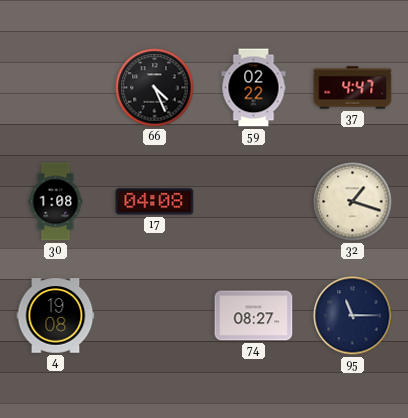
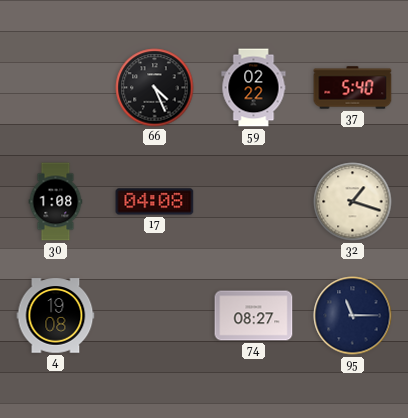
37: 4:47 -> 5:40 (353, 88)
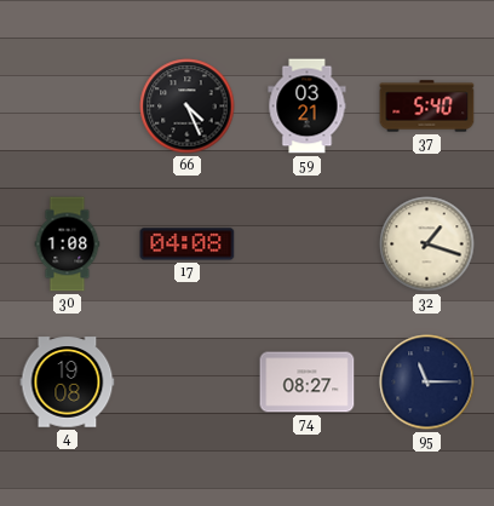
59: 02:22 -> 03:21 (308, 107)
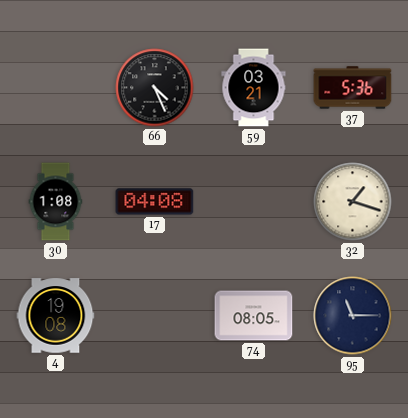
37: 5:40 -> 5:36 (353, 88)
74: 08:27 -> 08:05 (254, 316)
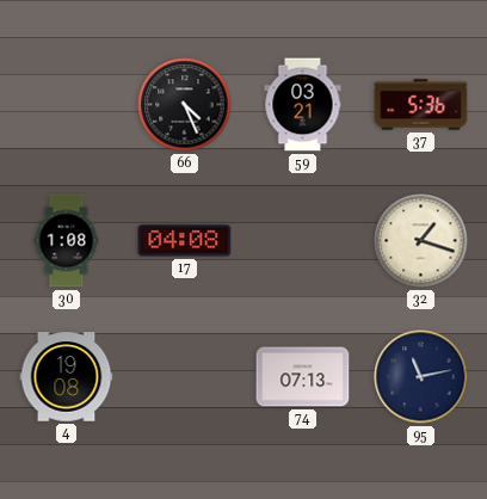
74: 08:05 -> 07:13 (303, 377)
95: 11:15 -> 11:13 (421, 377)
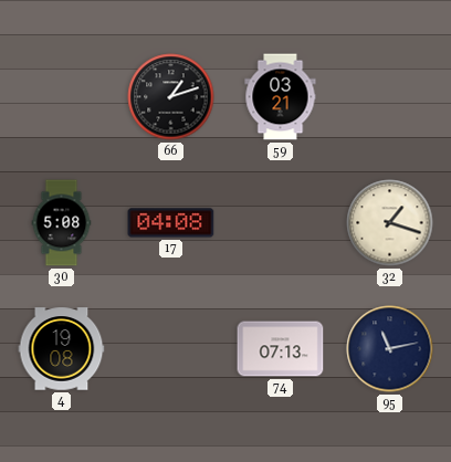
66: 4:26 -> 1:12 (171, 97)
37: 5:36 -> none (421, 105)
30: 1:08 -> 5:08 (62, 223)
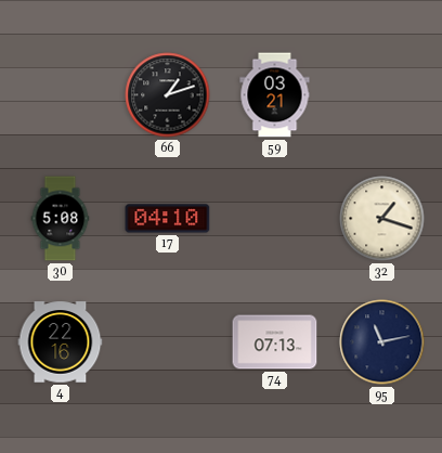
17: 04:08 -> 04:10 (168, 219)
4: 19:08 -> 22:16 (61, 342)
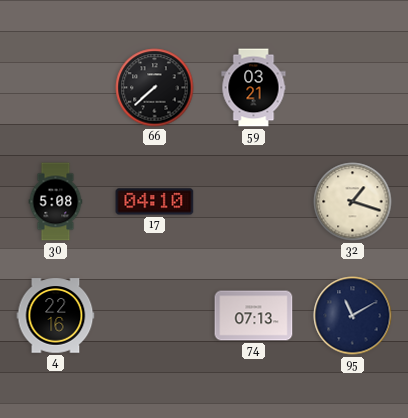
66: 1:12 -> 7:38 (155, 88)
95: 11:13 -> 11:10 (353, 316)
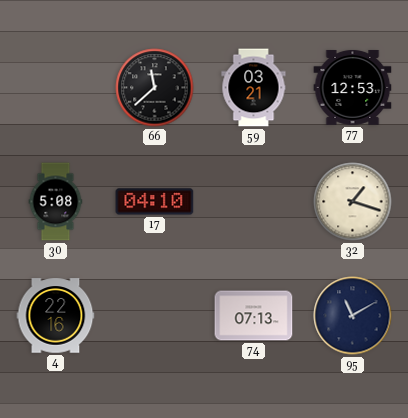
66: 7:38 -> 11:38 (155, 88)
77: none -> 12:53 (353, 87)
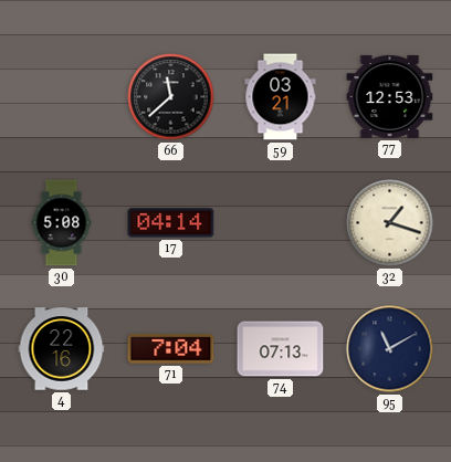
17: 04:10 -> 04:14 (171, 223)
71: none -> 7:04 (171, 349)
